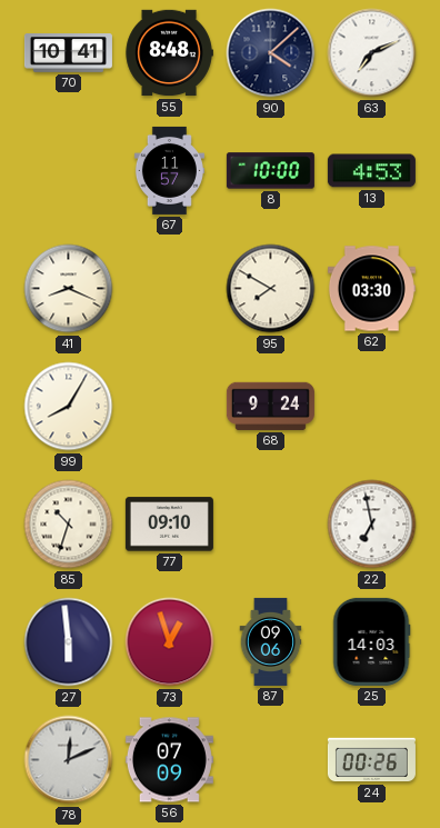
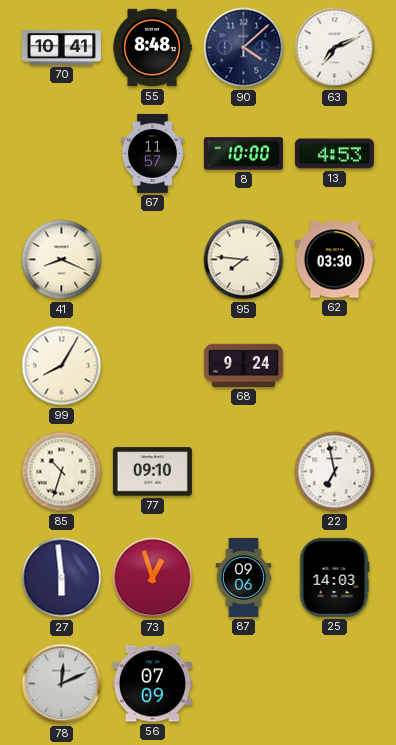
95: 7:50 -> 7:46 (244, 260)
24: 00:26 -> none (371, 760)
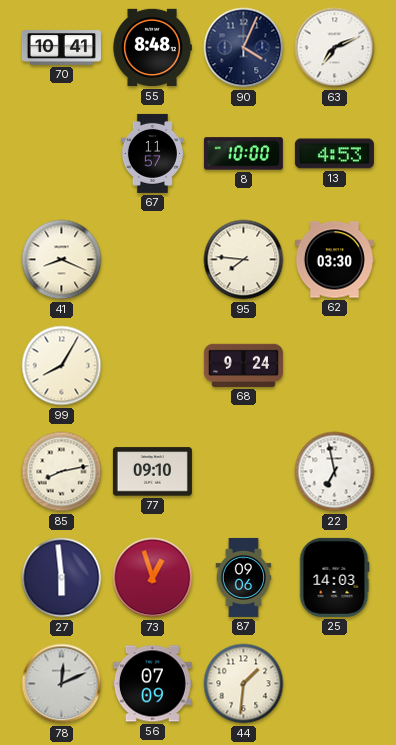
90: 4:08 -> 4:04 (244, 48)
85: 10:33 -> 8:13 (62, 472)
44: none -> 1:31 (244, 684)
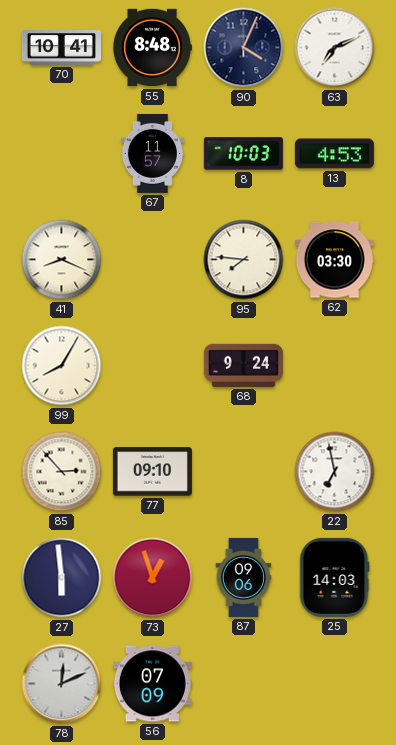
8: 10:00 -> 10:03 (243, 154)
85: 8:13 -> 2:53 (62, 472)
44: 1:31 -> none (244, 684)
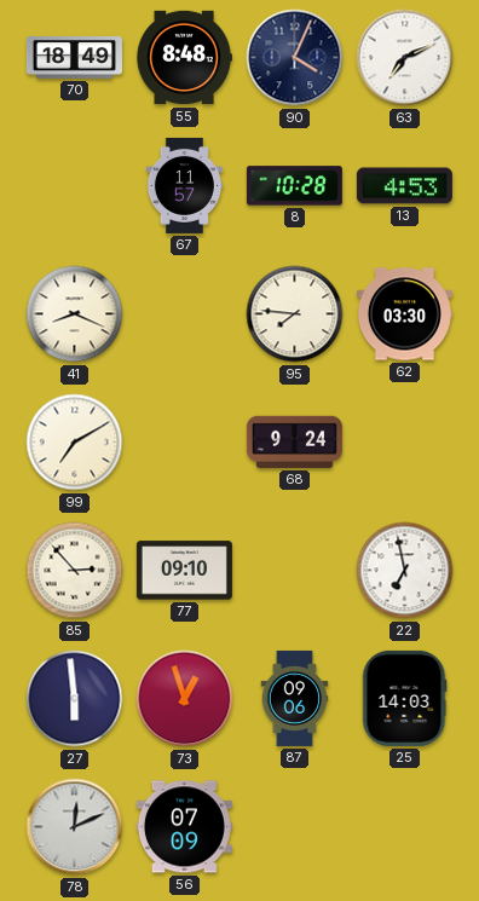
70: 10:41 -> 18:49 (74, 58)
8: 10:03 -> 10:28 (294, 186)
99: 8:05 -> 7:10 (75, 443)
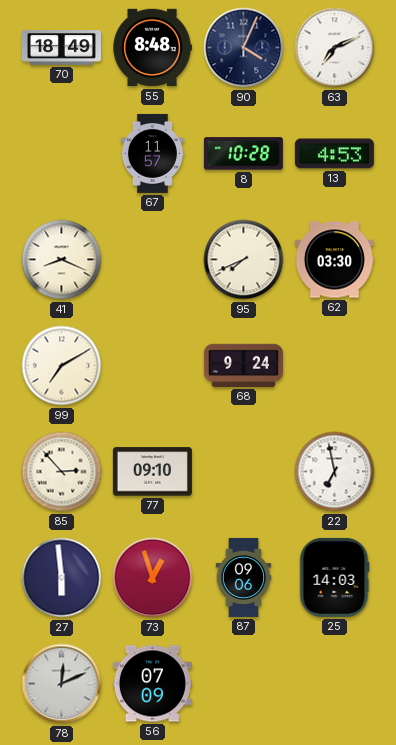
95: 7:46 -> 7:41 (244, 260)
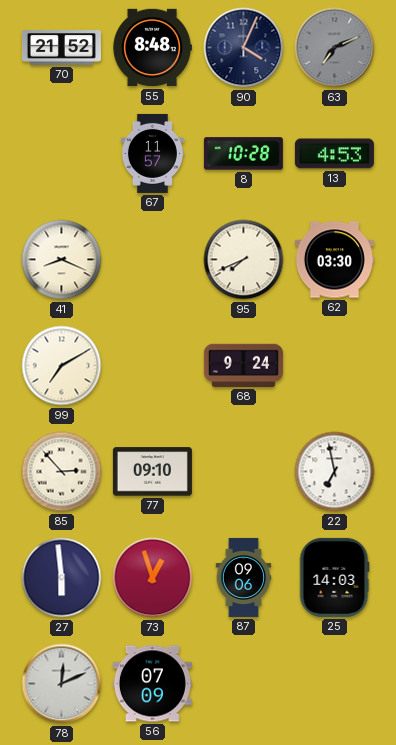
70: 18:49 -> 21:52 (61, 48)
63 dial: white -> grey (335, 48)
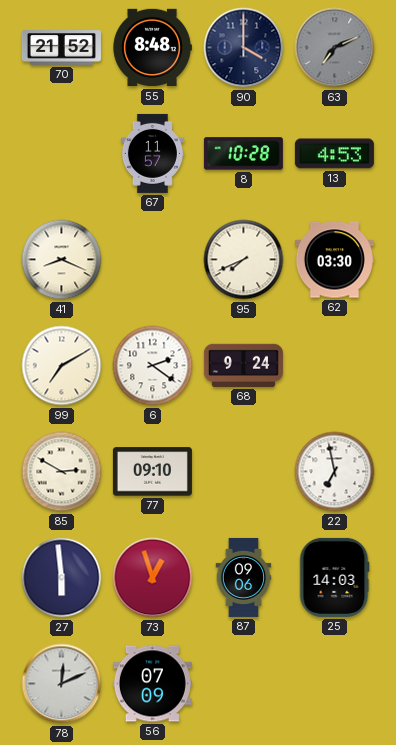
90: 4:04 -> 4:00 (244, 48)
6: none -> 2:21 (153, 366)
85: 2:53 -> 2:50 (62, 472)
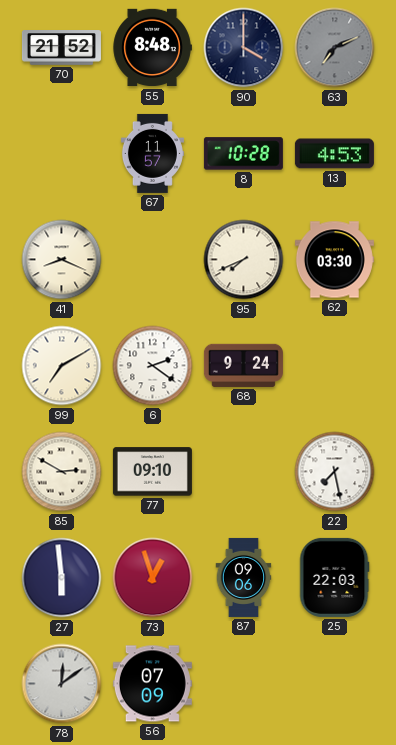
22: 6:58 -> 7:28 (335, 472)
25: 14:03 -> 22:03 (335, 577)
78: 12:11 -> 12:09 (62, 684)
